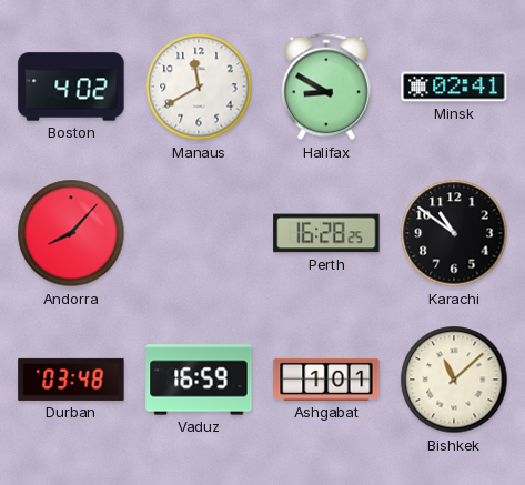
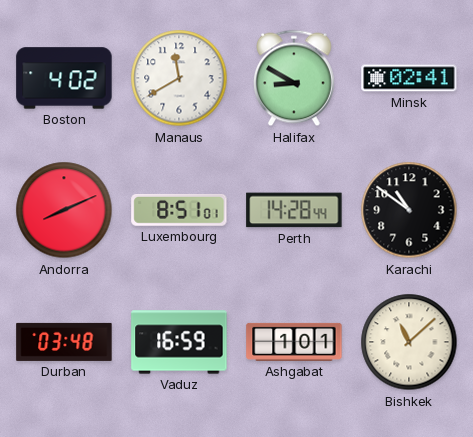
Andorra: 8:07 -> 8:11 (64, 210)
Luxembourg: none -> 8:51 (179, 210)
Perth: 16:28 -> 14:28 (294, 210)
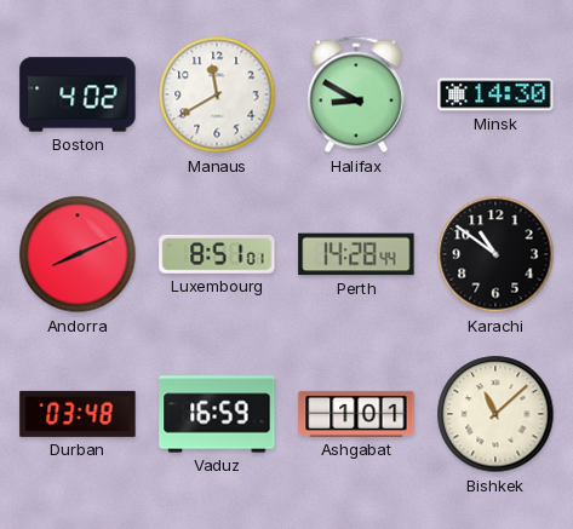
Minsk: 02:41 -> 14:30 (495, 94)
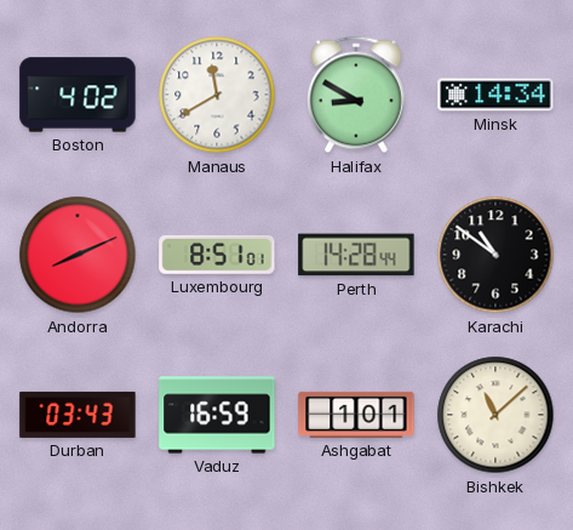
Minsk: 14:30 -> 14:34 (495, 95)
Durban: 03:48 -> 03:43 (78, 415)
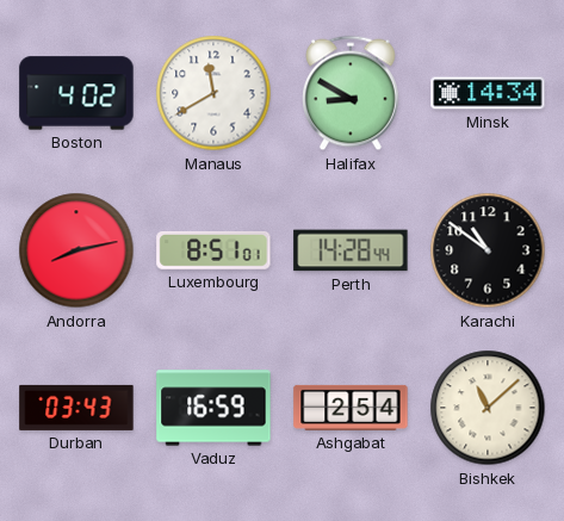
Andorra: 8:11 -> 8:13 (76, 250)
Ashgabat: 1:01 -> 2:54 (351, 408)
